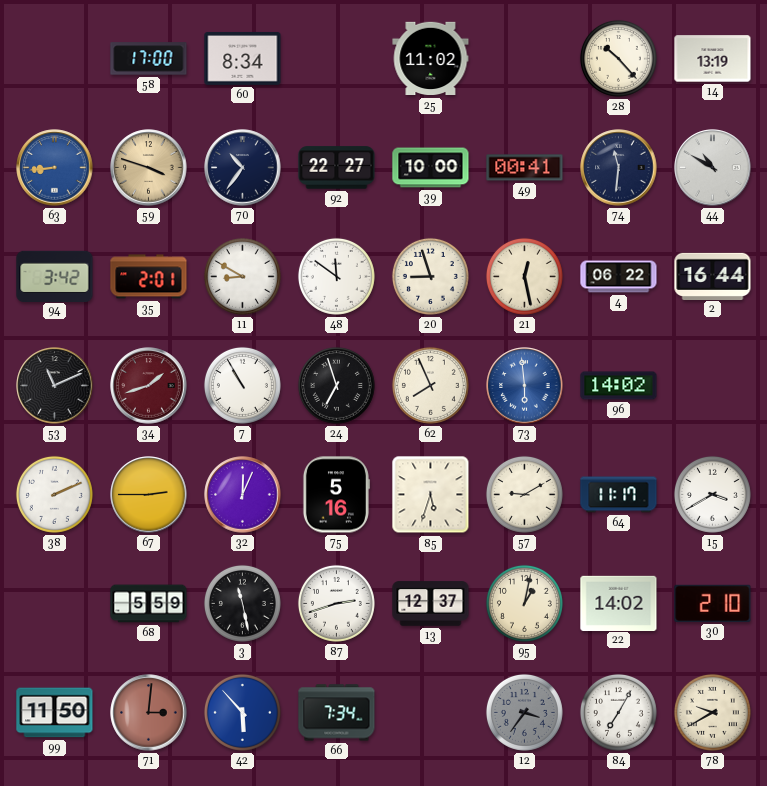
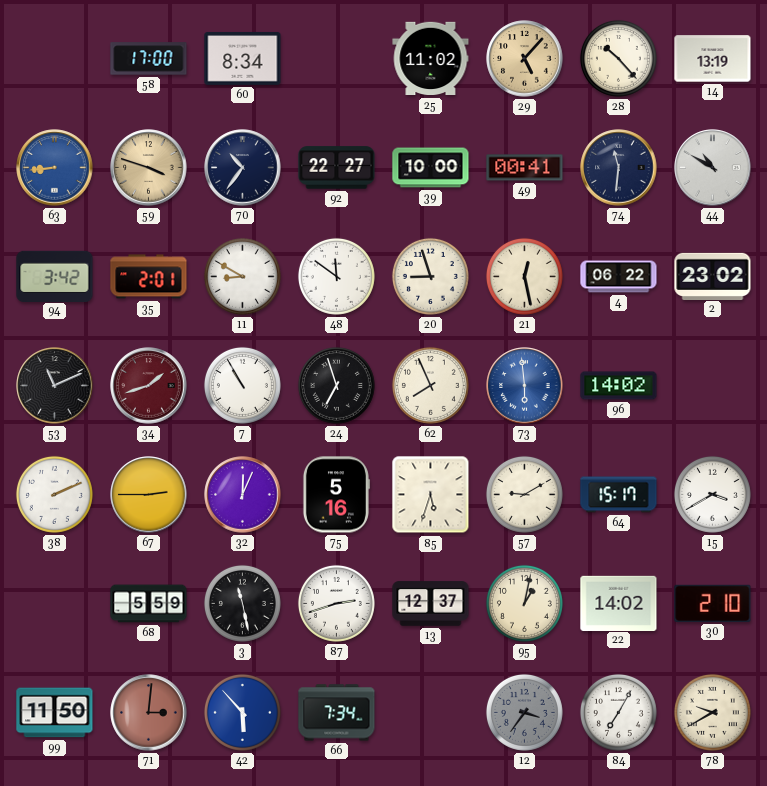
29: none -> 5:07 (525, 59)
2: 16:44 -> 23:02 (713, 276)
64: 11:17 -> 15:17 (619, 495)
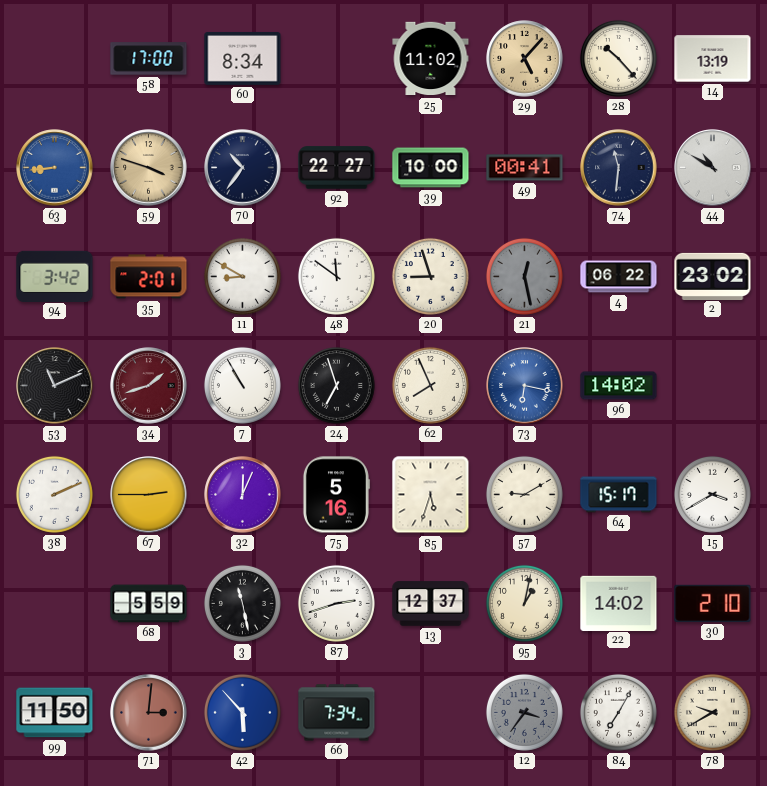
21 dial: cream -> grey (524, 276)
73: 5:59 -> 6:17 (525, 386)
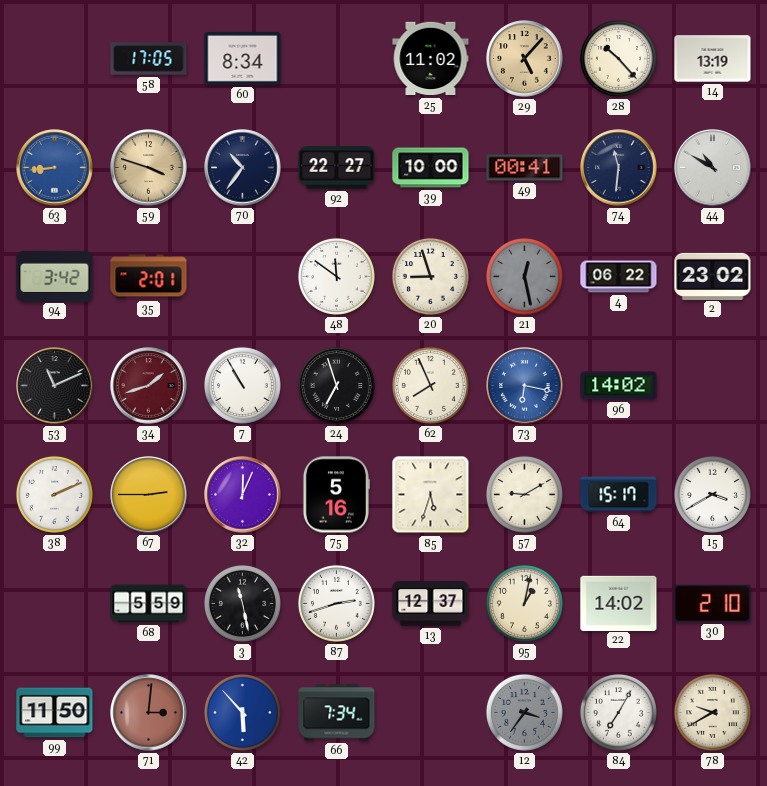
58: 17:00 -> 17:05 (149, 59)
11: 8:50 -> none (242, 276)
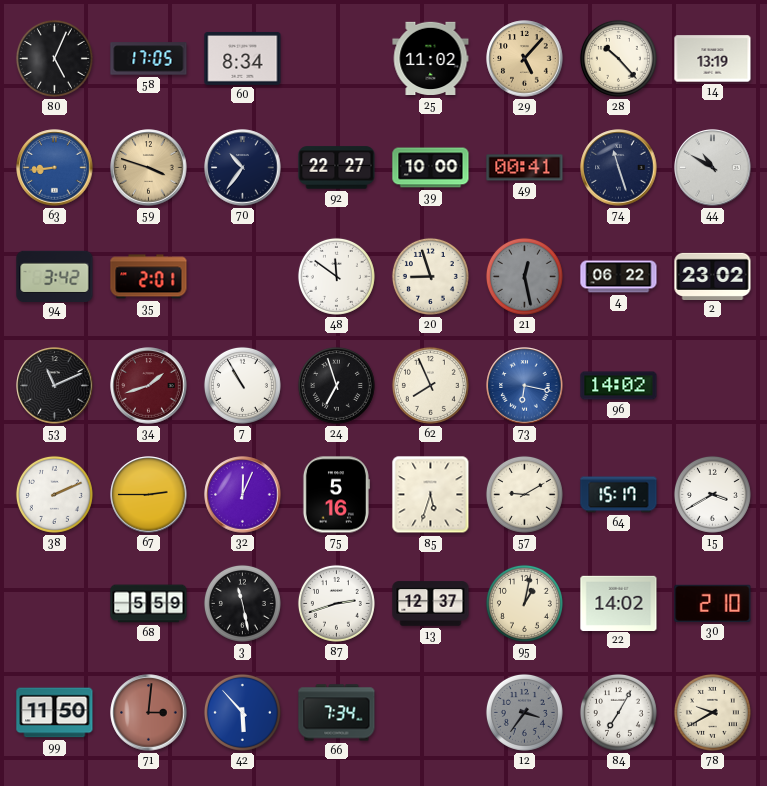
80: none -> 5:04 (54, 58)
74: 11:31 -> 11:27 (619, 168)
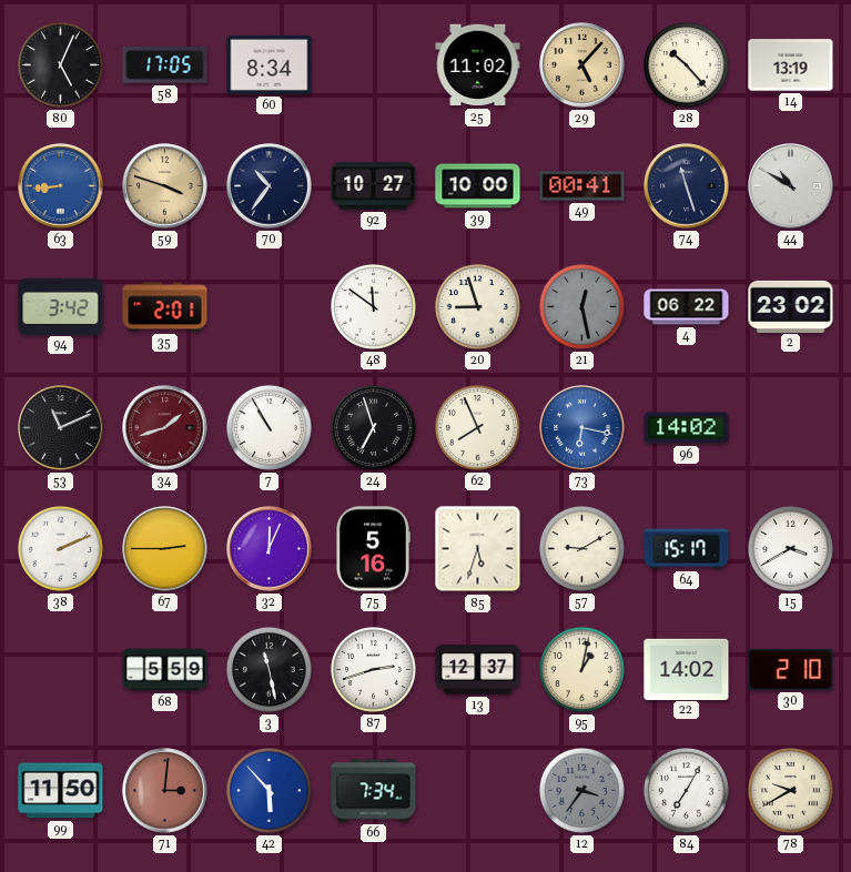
92: 22:27 -> 10:27 (374, 186)
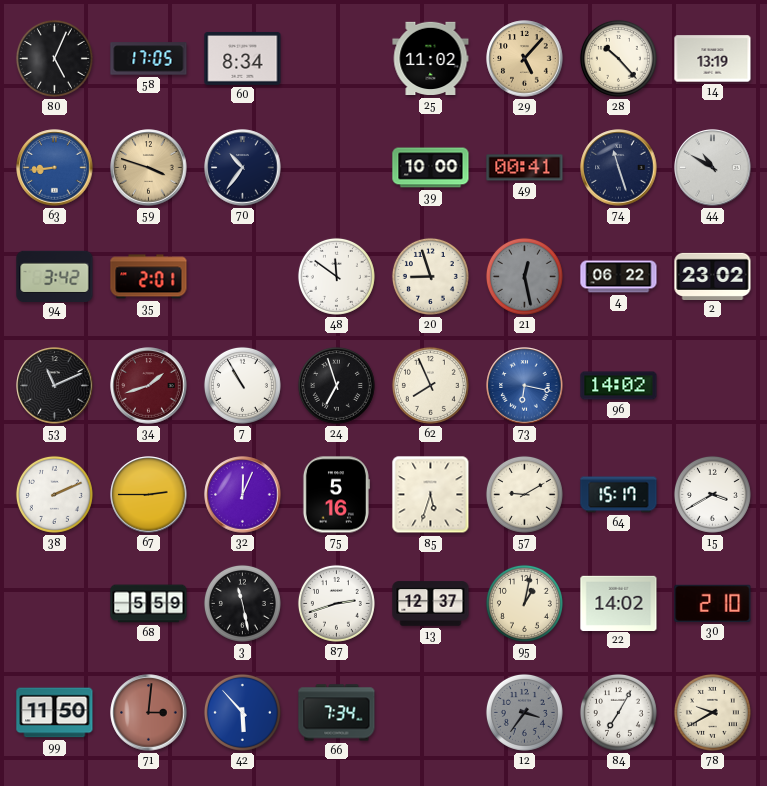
92: 10:27 -> none (374, 186)
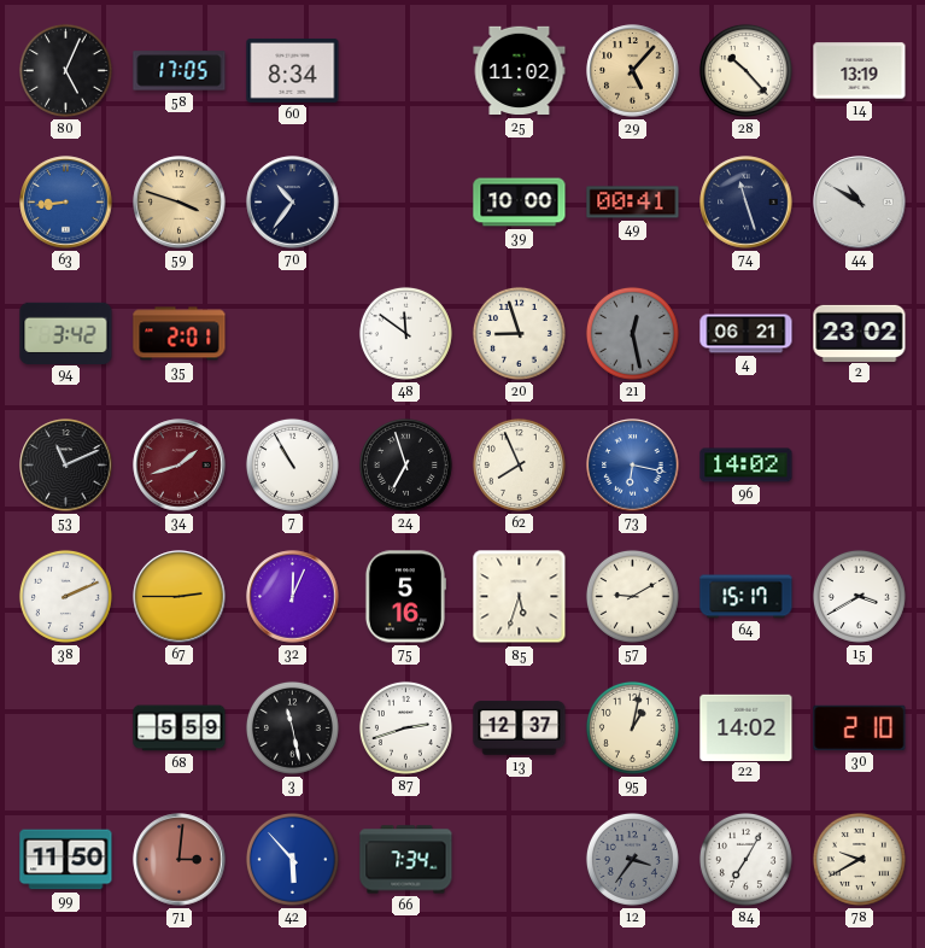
4: 06:22 -> 06:21 (747, 334)
